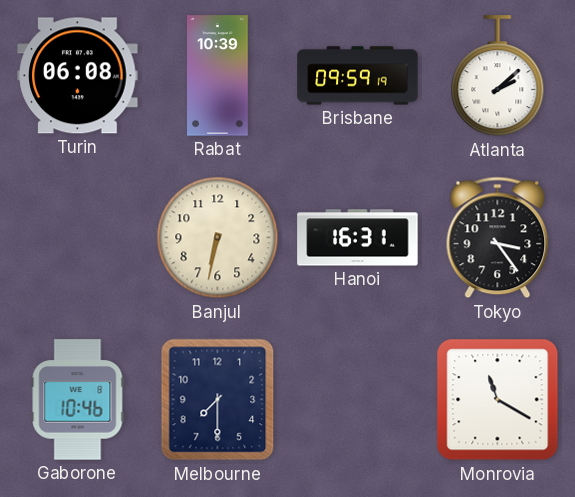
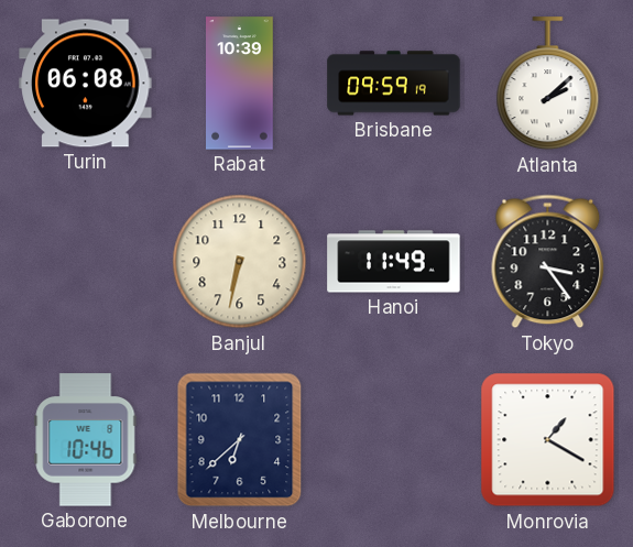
Hanoi: 16:31 -> 11:49 (394, 262)
Melbourne: 7:30 -> 6:38 (240, 440)
Monrovia: 11:20 -> 1:20 (548, 440)
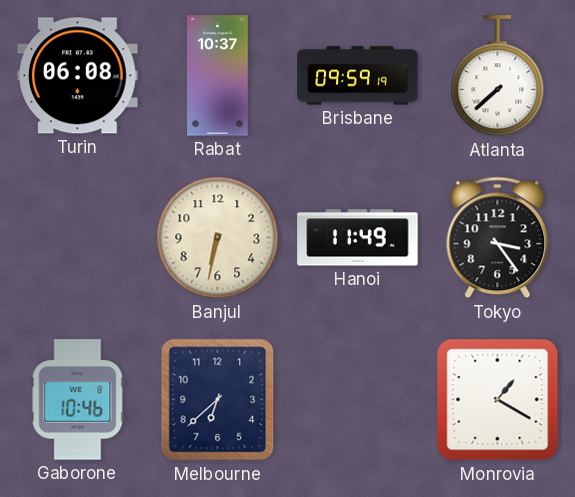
Rabat: 10:39 -> 10:37 (218, 76)
Atlanta: 2:08 -> 7:38 (498, 76)
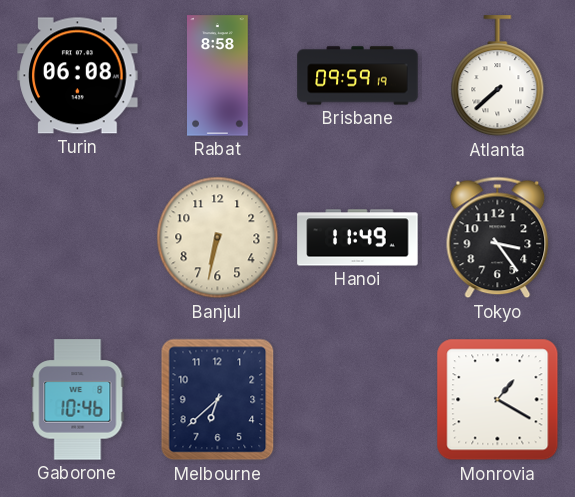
Rabat: 10:37 -> 8:58 (218, 76)
